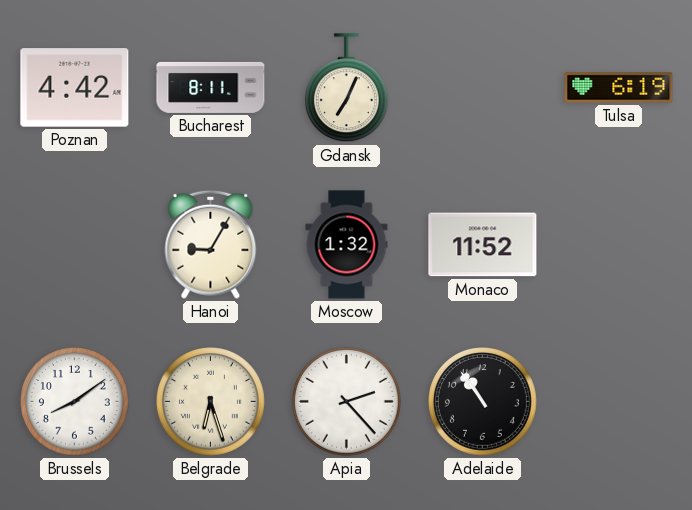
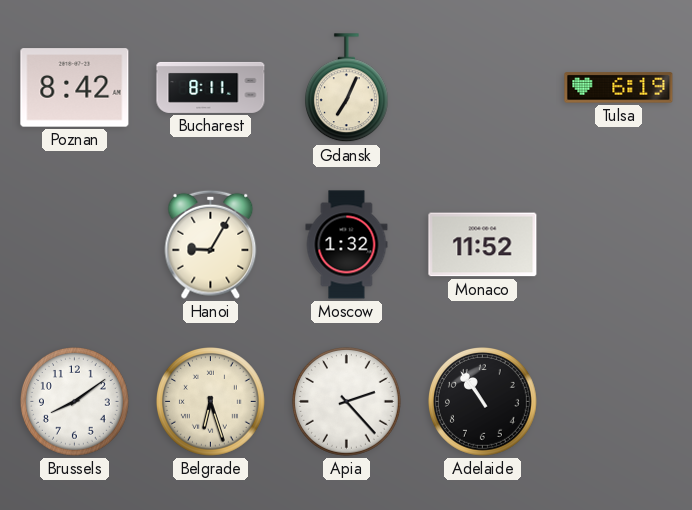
Poznan: 4:42 -> 8:42 (75, 88)
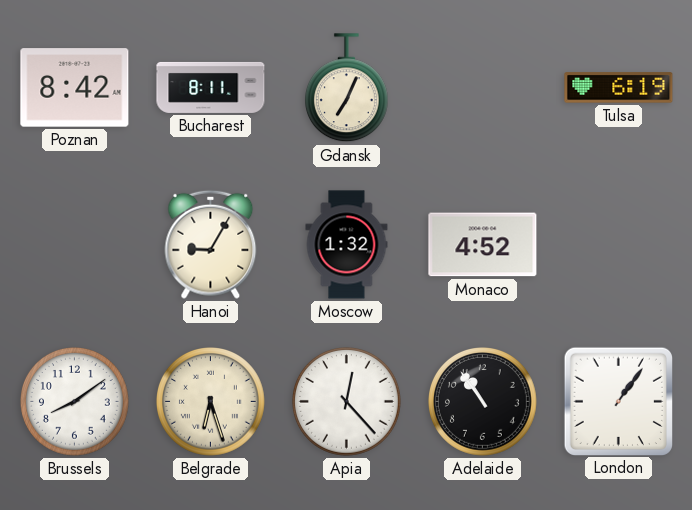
Monaco: 11:52 -> 4:52 (483, 245)
Apia: 2:23 -> 12:23 (347, 402)
London: none -> 1:06 (618, 401)
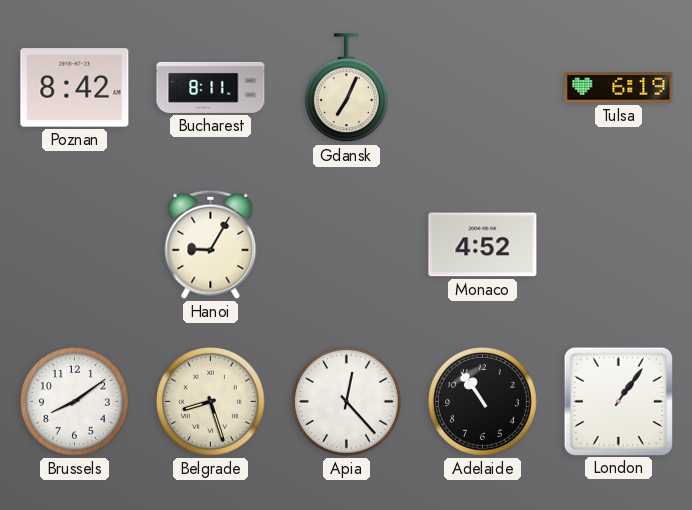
Moscow: 1:32 -> none (347, 245)
Belgrade: 6:27 -> 8:27 (211, 402)
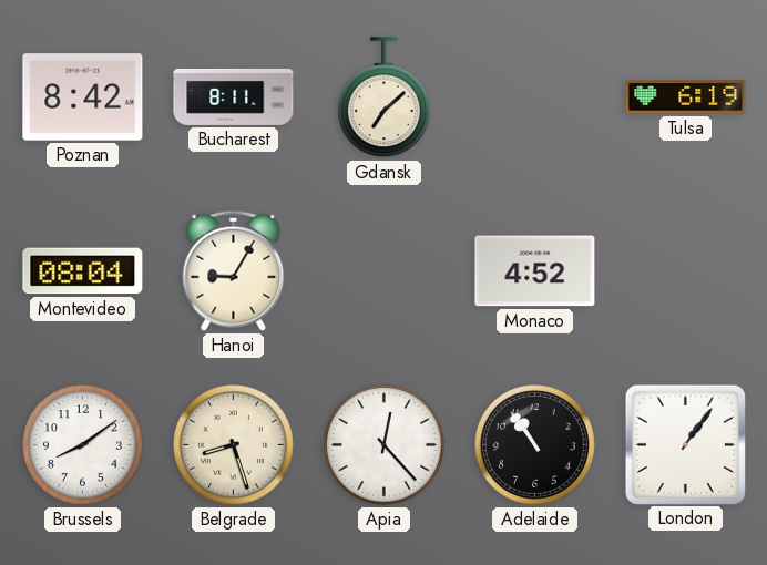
Gdansk: 7:04 -> 7:08 (383, 97)
Montevideo: none -> 08:04 (83, 271)
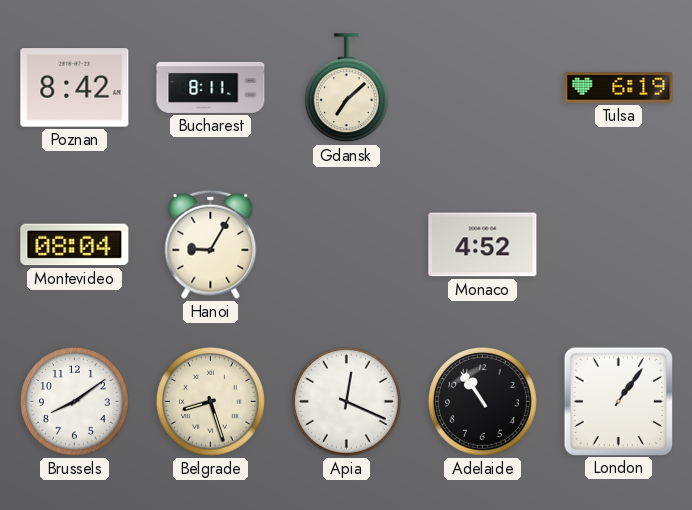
Apia: 12:23 -> 12:19 (347, 402)
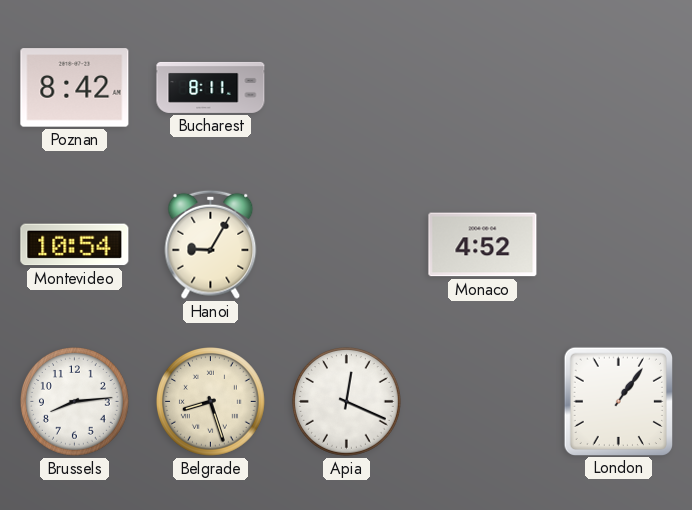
Gdansk: 7:08 -> none (346, 88)
Tulsa: 6:19 -> none (619, 88)
Montevideo: 08:04 -> 10:54 (75, 245)
Brussels: 8:09 -> 8:14 (75, 402)
Adelaide: 10:54 -> none (483, 402)
